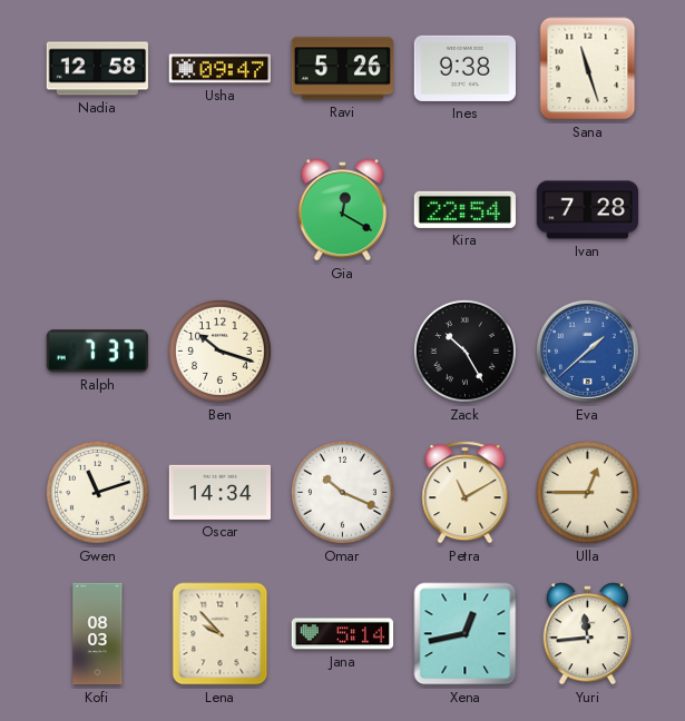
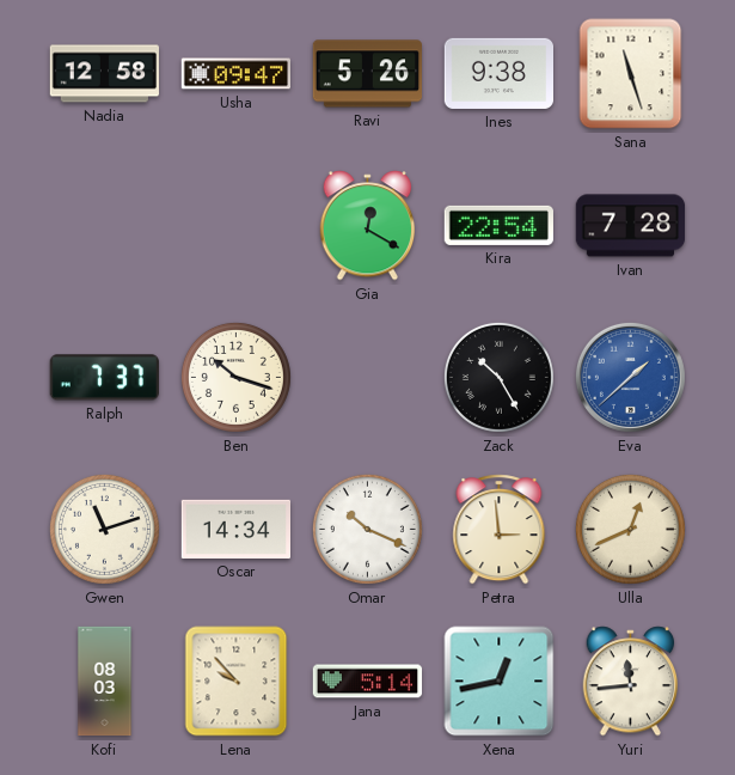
Petra: 11:10 -> 2:59 (500, 530)
Ulla: 12:45 -> 12:41 (630, 529)
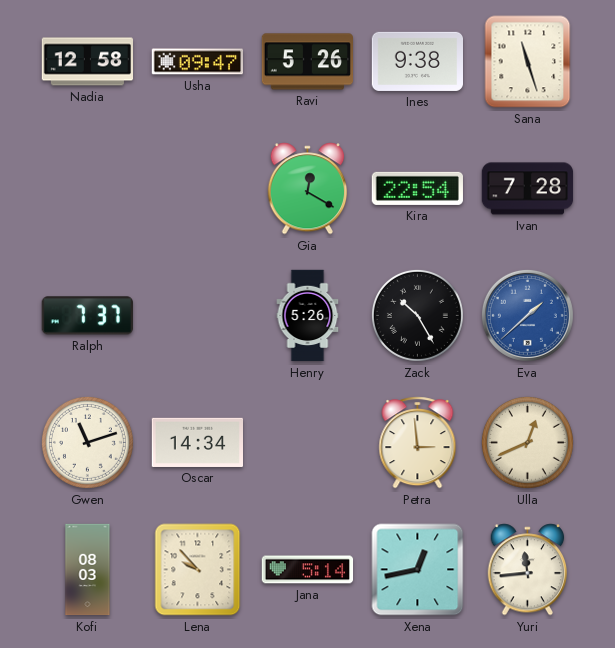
Ben: 10:18 -> none (235, 377)
Henry: none -> 5:26 (308, 316)
Omar: 10:19 -> none (367, 529)
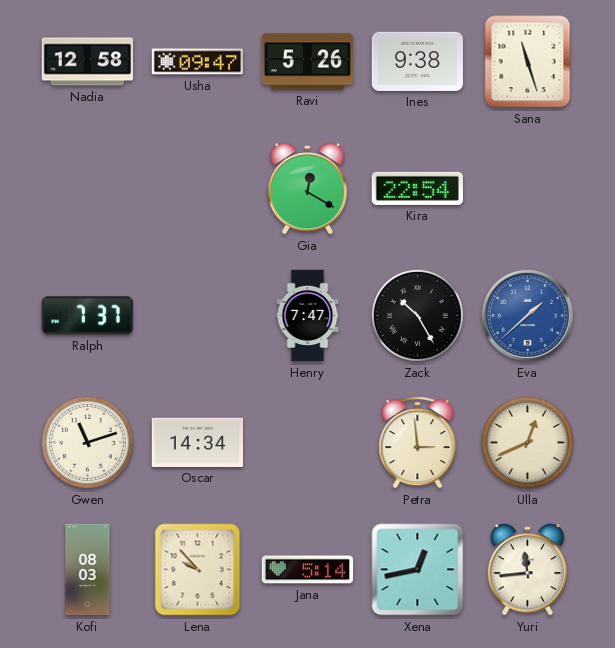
Ivan: 7:28 -> none (528, 189)
Henry: 5:26 -> 7:47 (308, 316)
